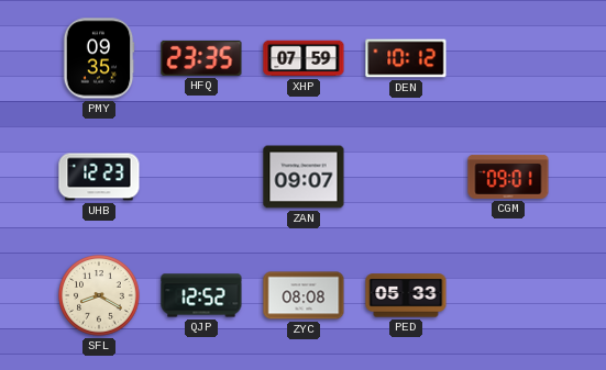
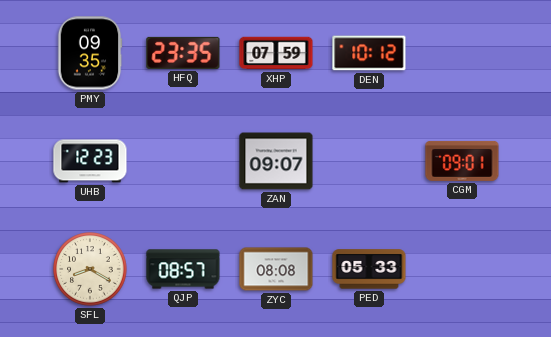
QJP: 12:52 -> 08:57 (183, 269)
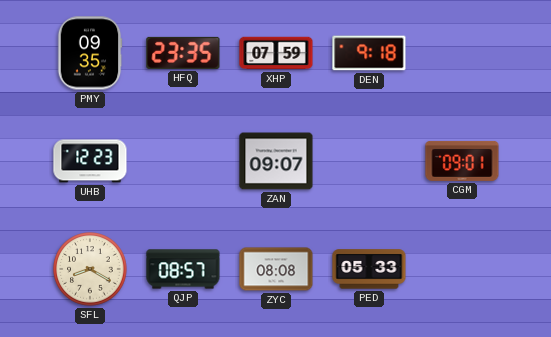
DEN: 10:12 -> 9:18 (369, 53)
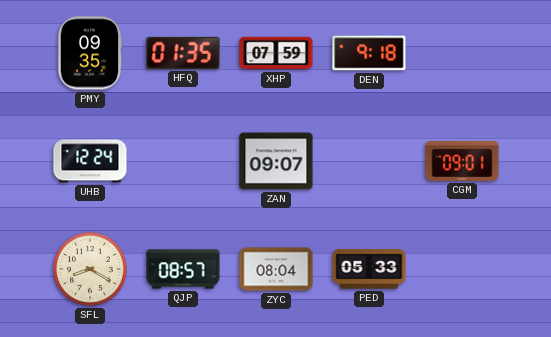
HFQ: 23:35 -> 01:35 (183, 53)
UHB: 12:23 -> 12:24 (90, 161)
ZYC: 08:08 -> 08:04 (276, 269)
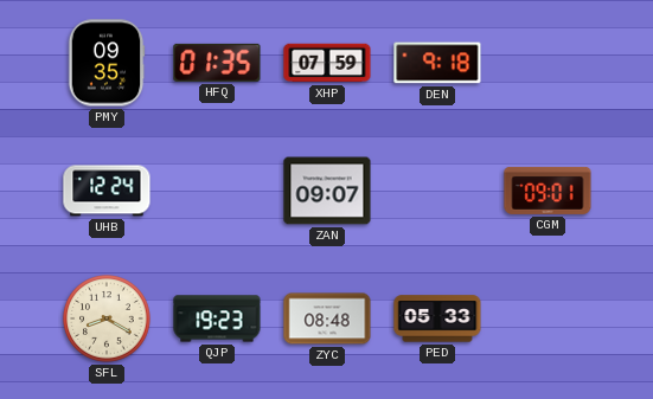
QJP: 08:57 -> 19:23 (217, 318)
ZYC: 08:04 -> 08:48 (327, 318)
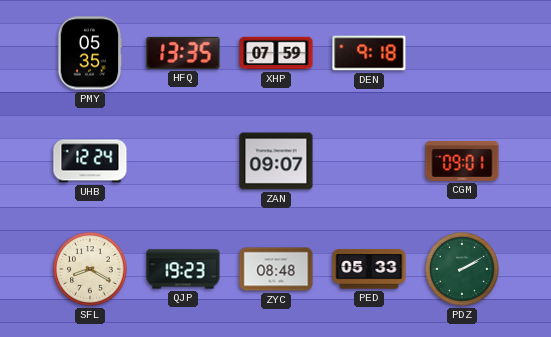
PMY: 09:35 -> 05:35 (90, 53)
HFQ: 01:35 -> 13:35 (183, 53)
PDZ: none -> 2:10 (462, 269)
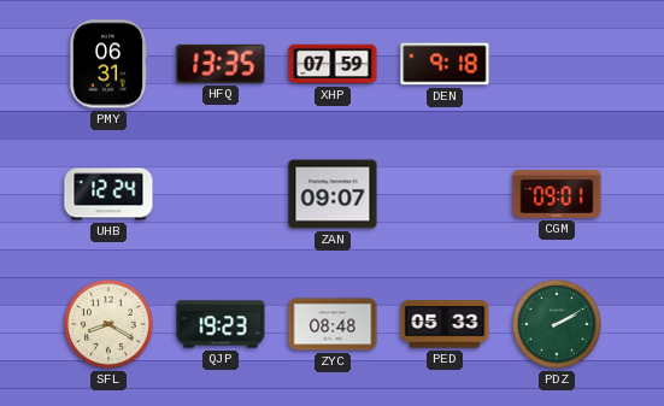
PMY: 05:35 -> 06:31 (108, 64)
